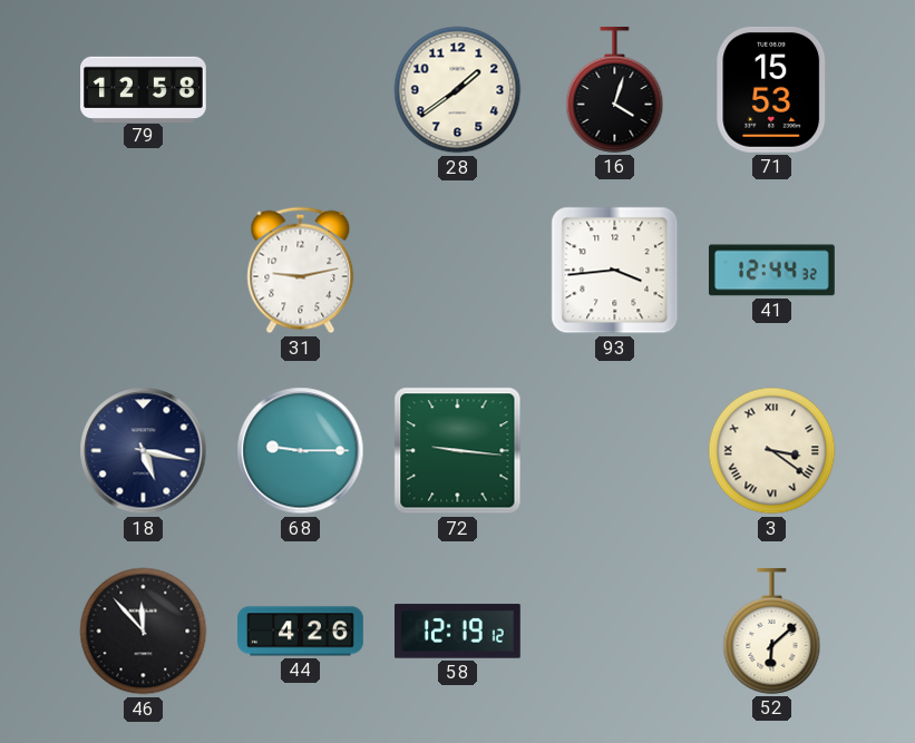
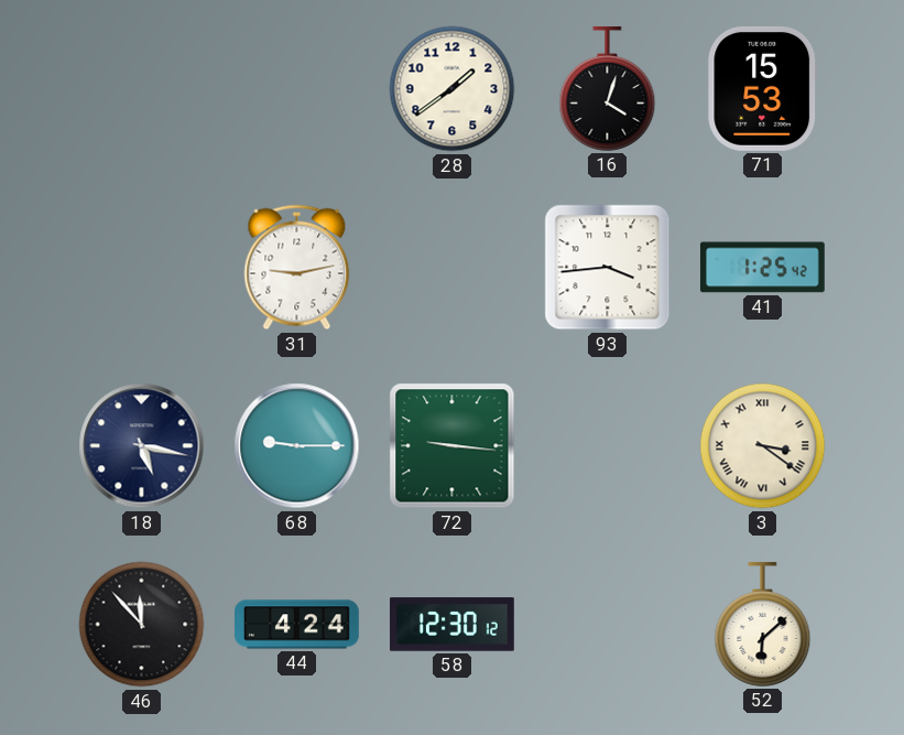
79: 12:58 -> none (144, 89)
41: 12:44 -> 1:25 (762, 268)
44: 4:26 -> 4:24 (297, 625)
58: 12:19 -> 12:30 (453, 625)
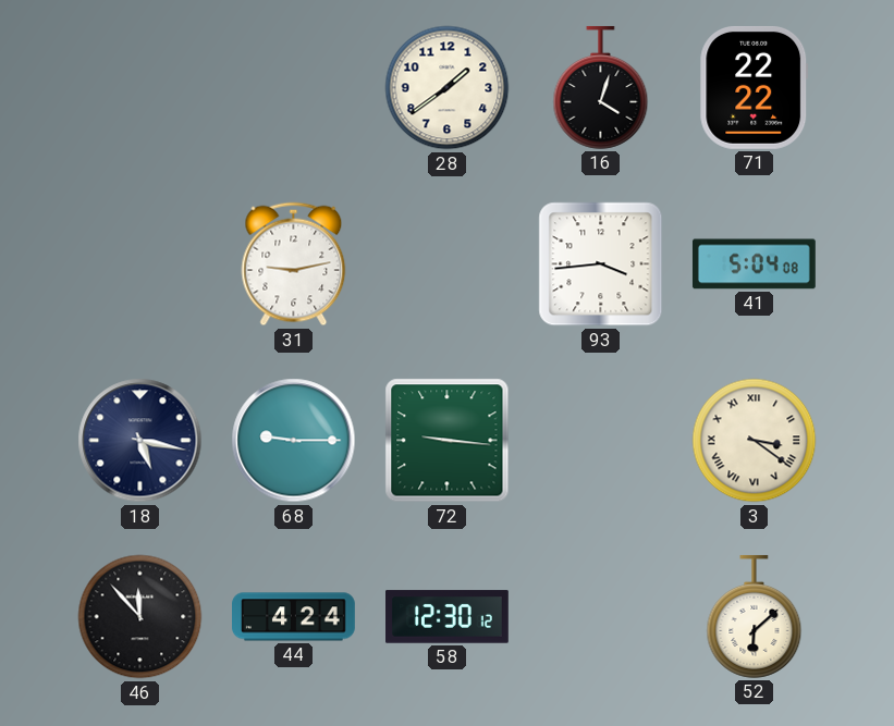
71: 15:53 -> 22:22 (755, 87)
41: 1:25 -> 5:04 (754, 264)
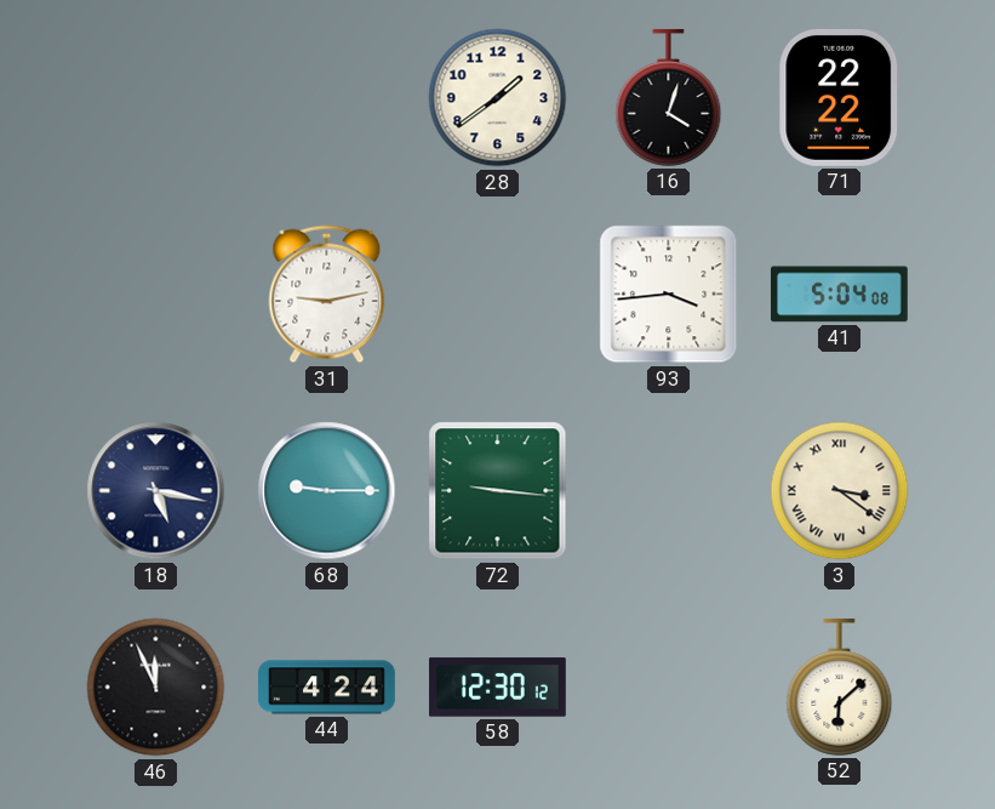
46: 11:53 -> 11:56 (156, 688)
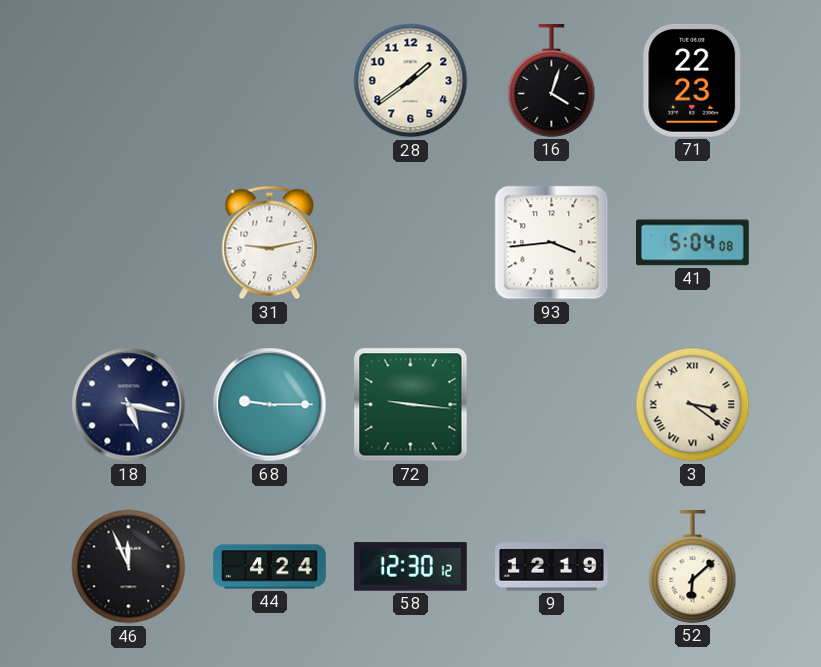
71: 22:22 -> 22:23 (693, 80)
9: none -> 12:19 (552, 567)
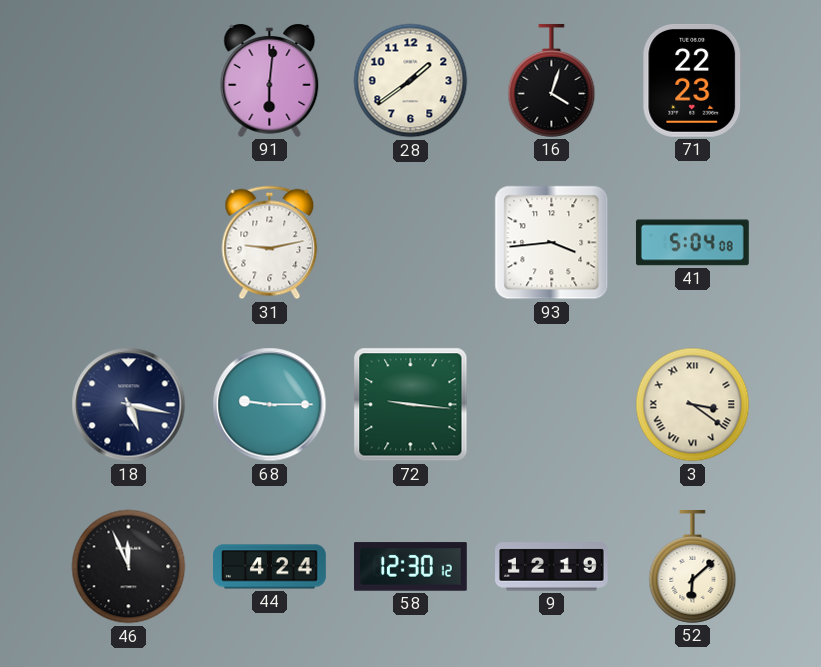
91: none -> 6:01 (270, 81)
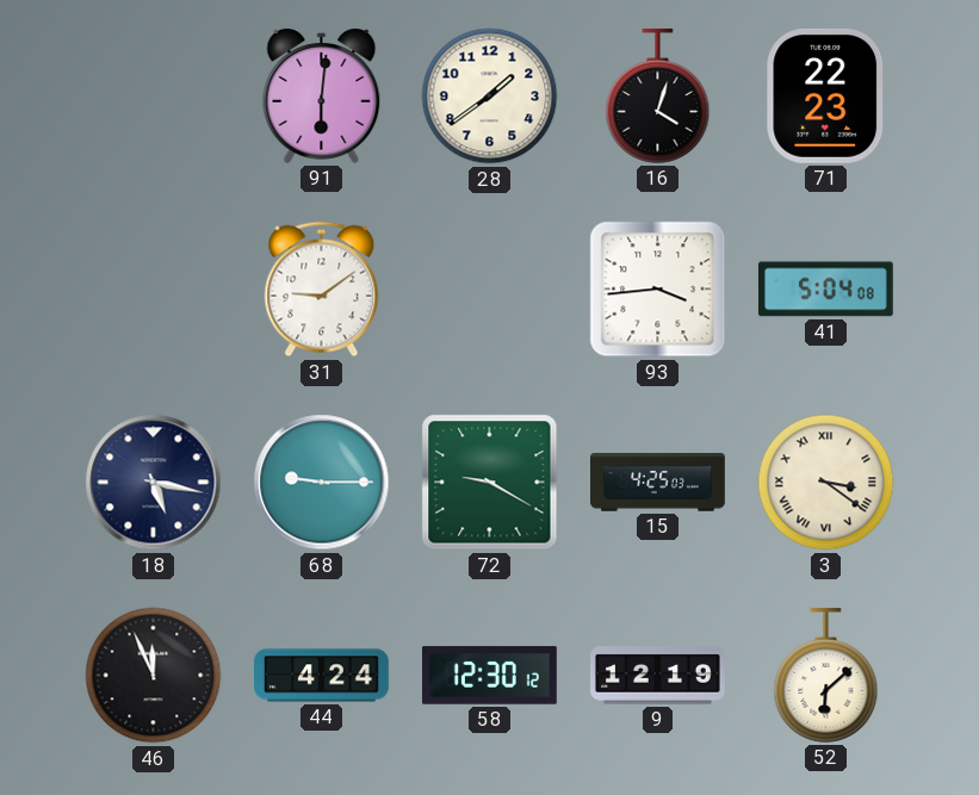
31: 9:13 -> 9:09 (322, 290)
72: 9:16 -> 9:20 (490, 483)
15: none -> 4:25 (658, 483)
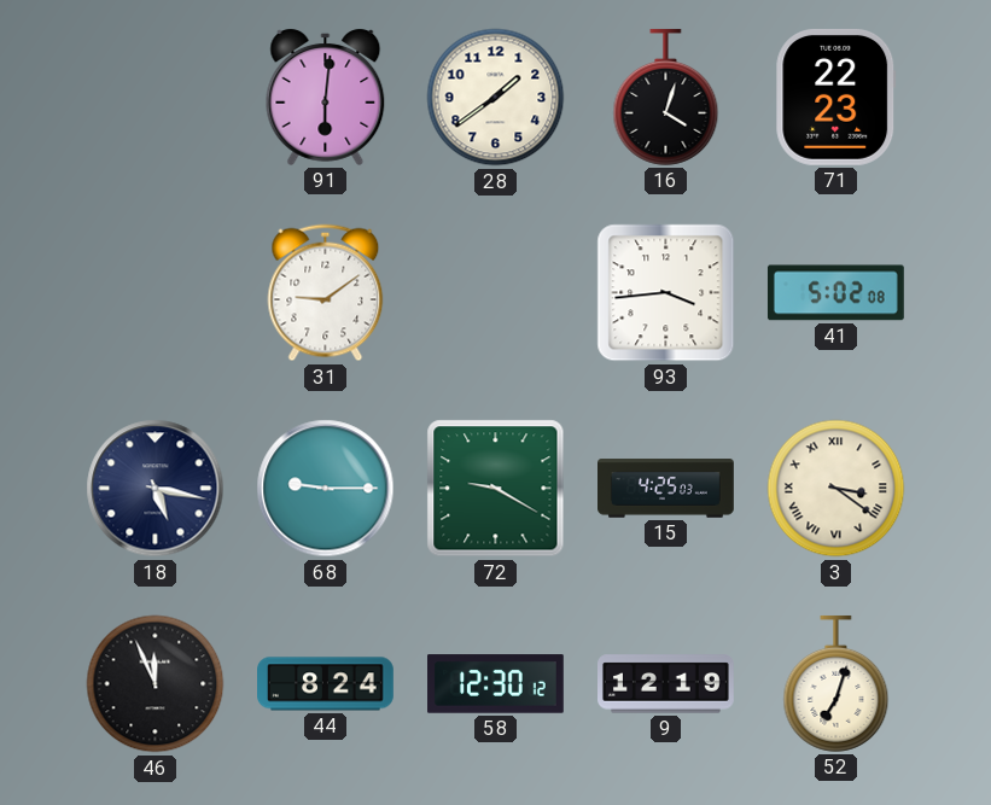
41: 5:04 -> 5:02 (835, 293)
44: 4:24 -> 8:24 (326, 684)
52: 6:08 -> 7:03 (836, 683)
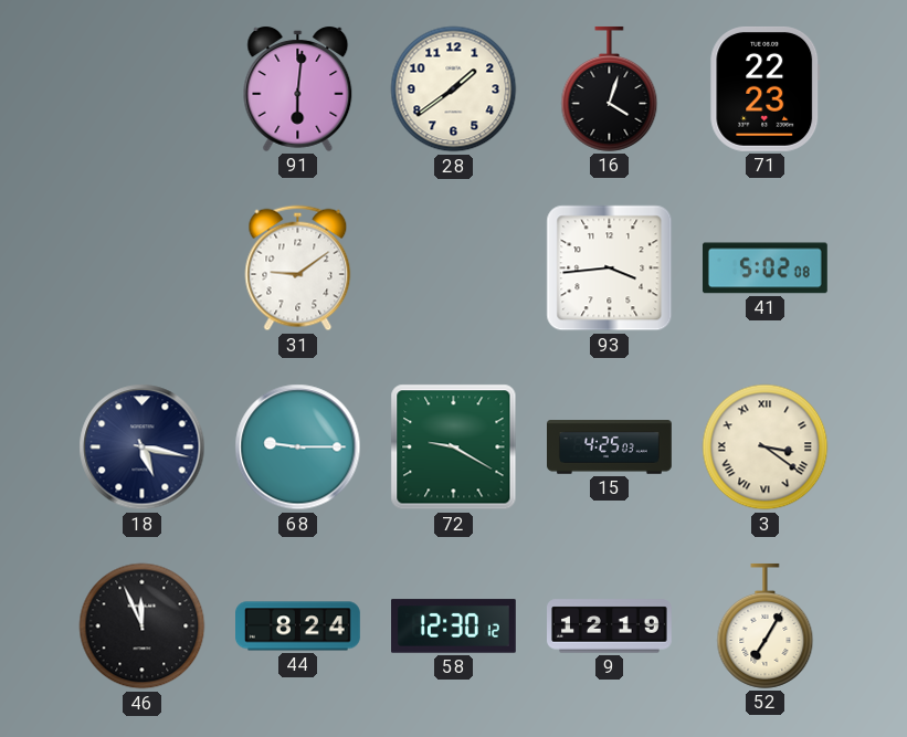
52: 7:03 -> 7:05 (766, 625)
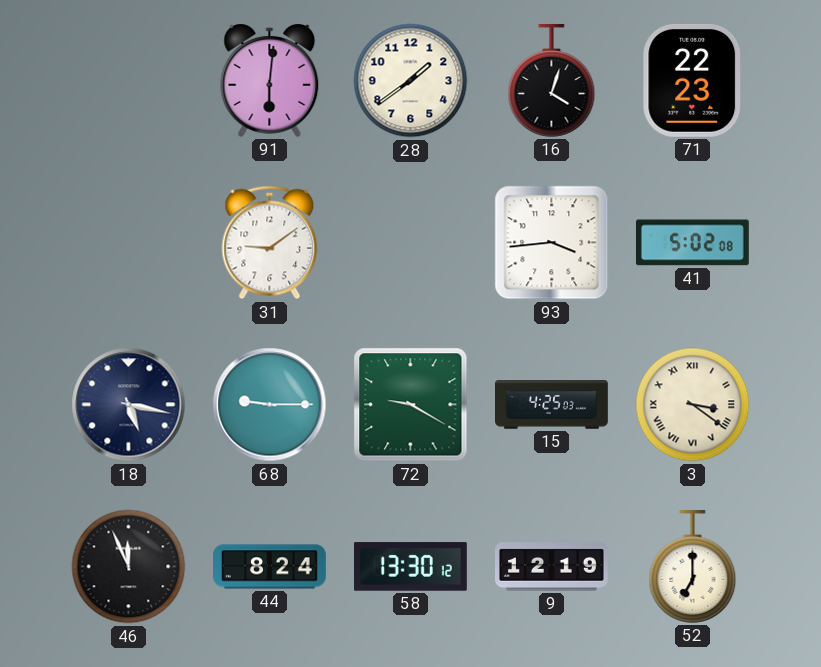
58: 12:30 -> 13:30 (411, 567)
52: 7:05 -> 7:00 (693, 566)
